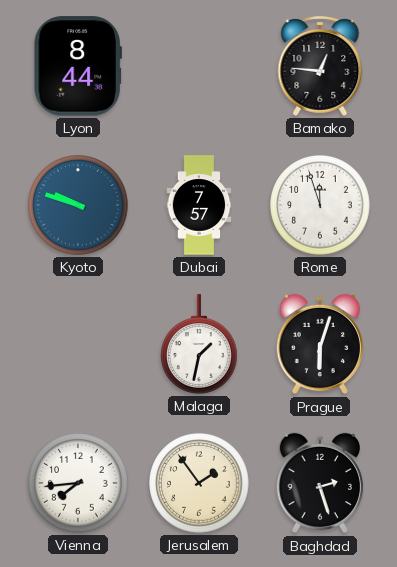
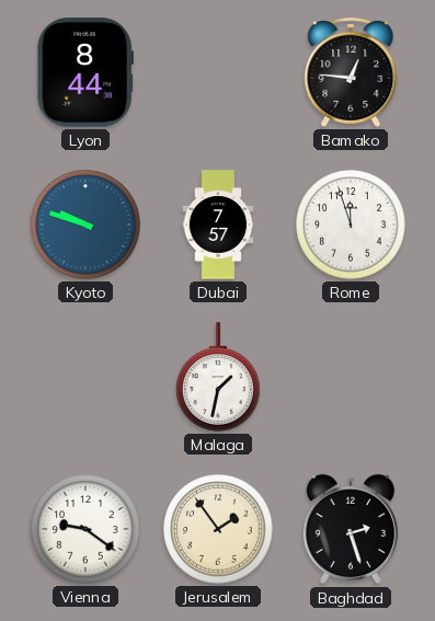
Prague: 6:03 -> none (320, 344)
Vienna: 7:44 -> 9:21 (85, 529)
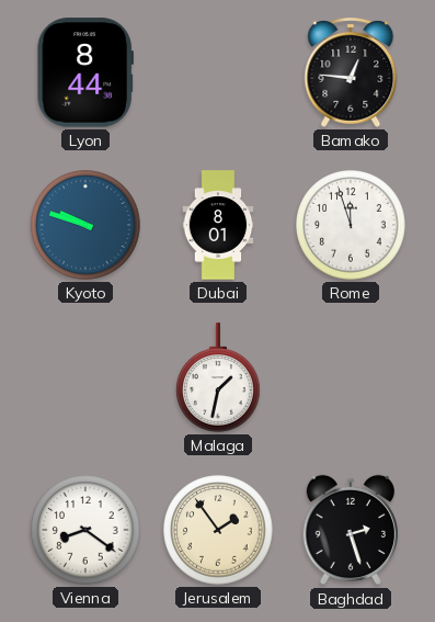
Dubai: 7:57 -> 8:01 (218, 225)
Vienna: 9:21 -> 8:21 (85, 530)
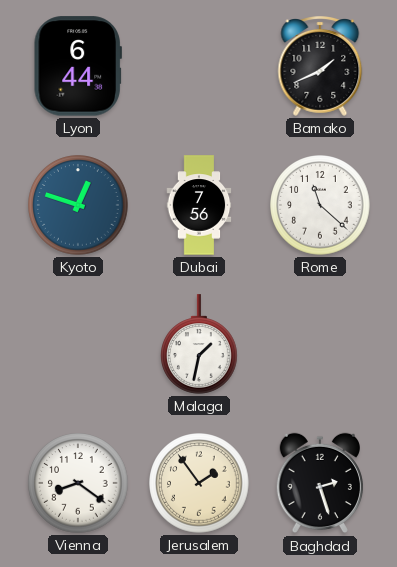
Lyon: 8:44 -> 6:44 (78, 66)
Bamako: 12:46 -> 1:41 (320, 67)
Kyoto: 9:48 -> 12:48 (78, 205)
Dubai: 8:01 -> 7:56 (199, 205)
Rome: 11:57 -> 11:22 (320, 205)
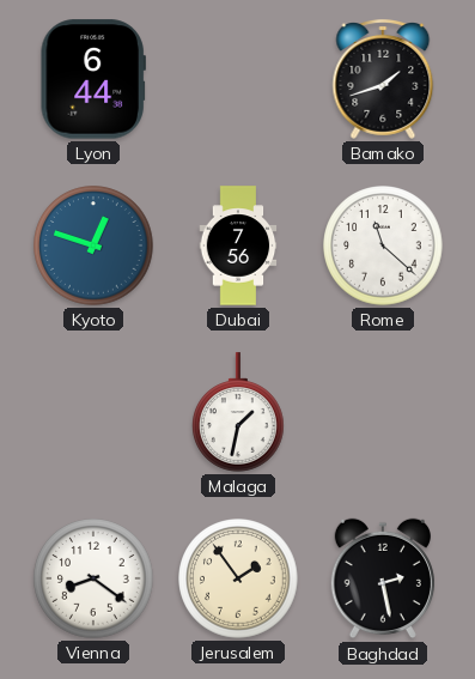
Bamako: 1:41 -> 1:42 (383, 80)
Baghdad: 2:27 -> 2:28 (383, 578)
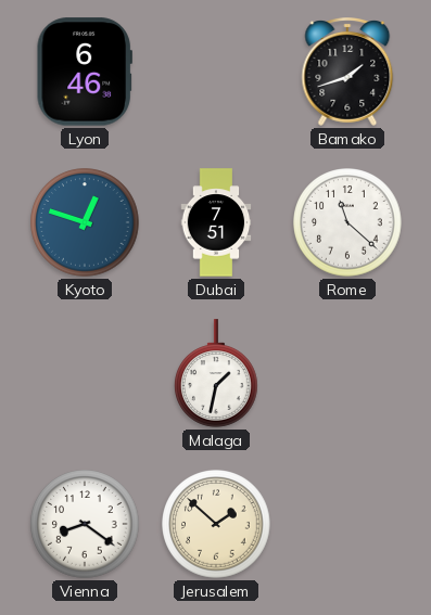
Lyon: 6:44 -> 6:46 (85, 72)
Dubai: 7:56 -> 7:51 (216, 222)
Jerusalem: 1:54 -> 1:52 (216, 524)
Baghdad: 2:28 -> none (383, 578)
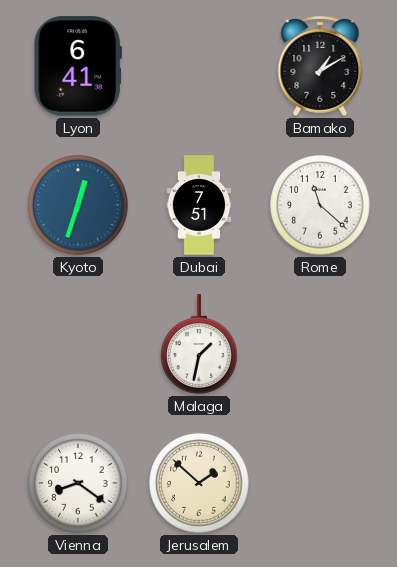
Lyon: 6:46 -> 6:41 (78, 66)
Bamako: 1:42 -> 1:10 (320, 67)
Kyoto: 12:48 -> 12:33 (78, 205)
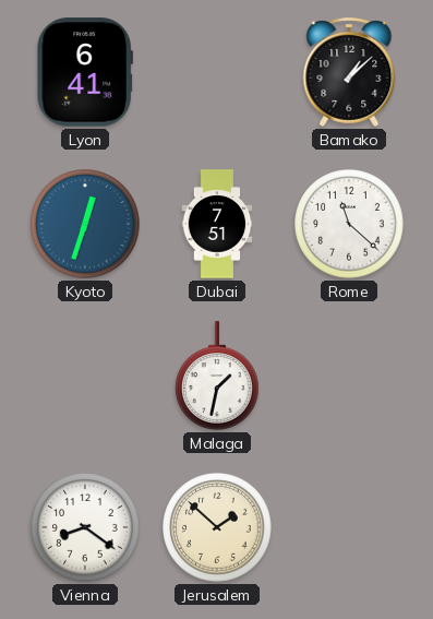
Bamako: 1:10 -> 1:08 (349, 73)
